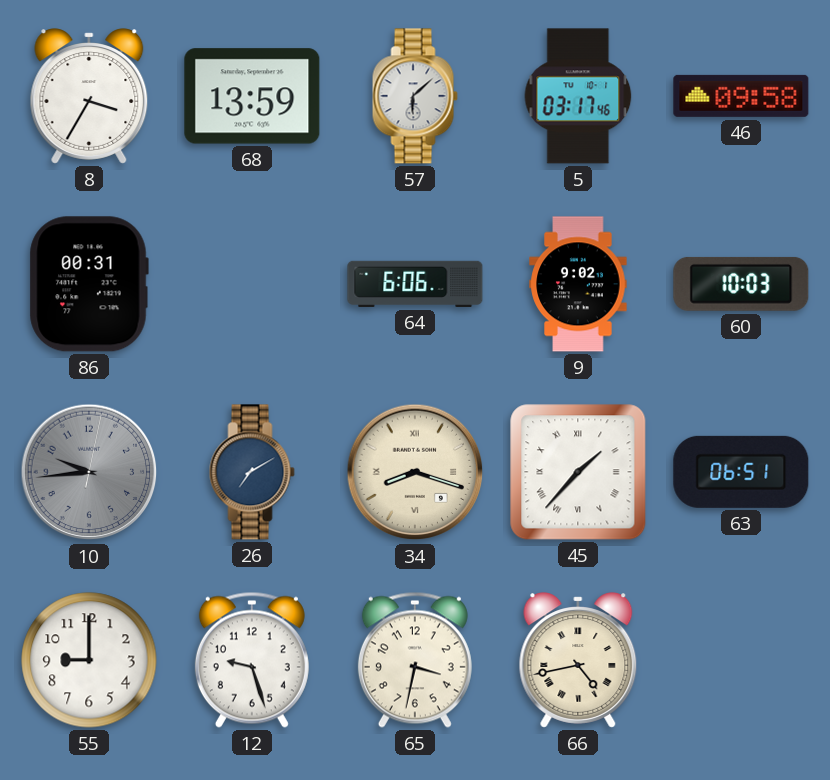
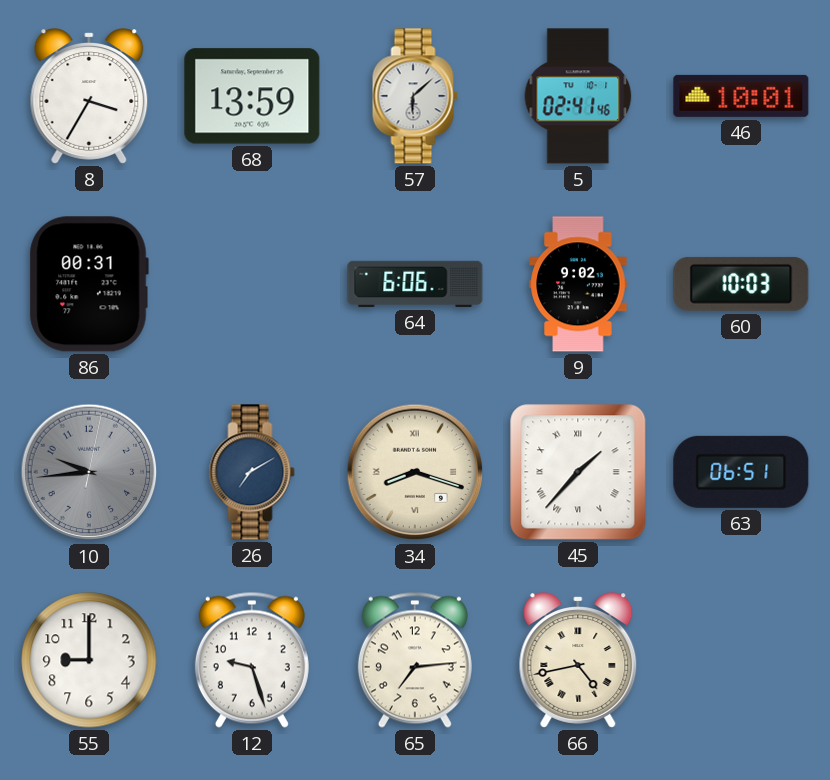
5: 03:17 -> 02:41 (578, 96)
46: 09:58 -> 10:01 (741, 96)
65: 3:32 -> 7:14 (415, 660)
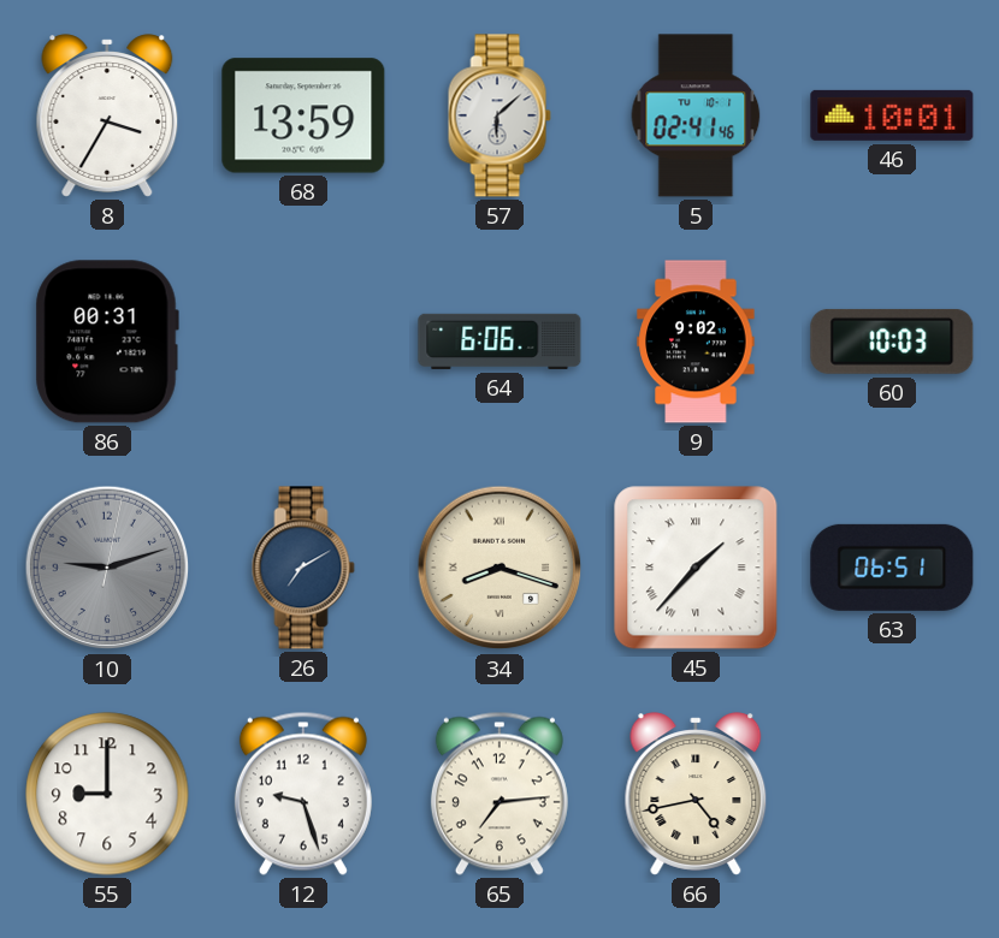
10: 9:44 -> 9:12 (107, 568)
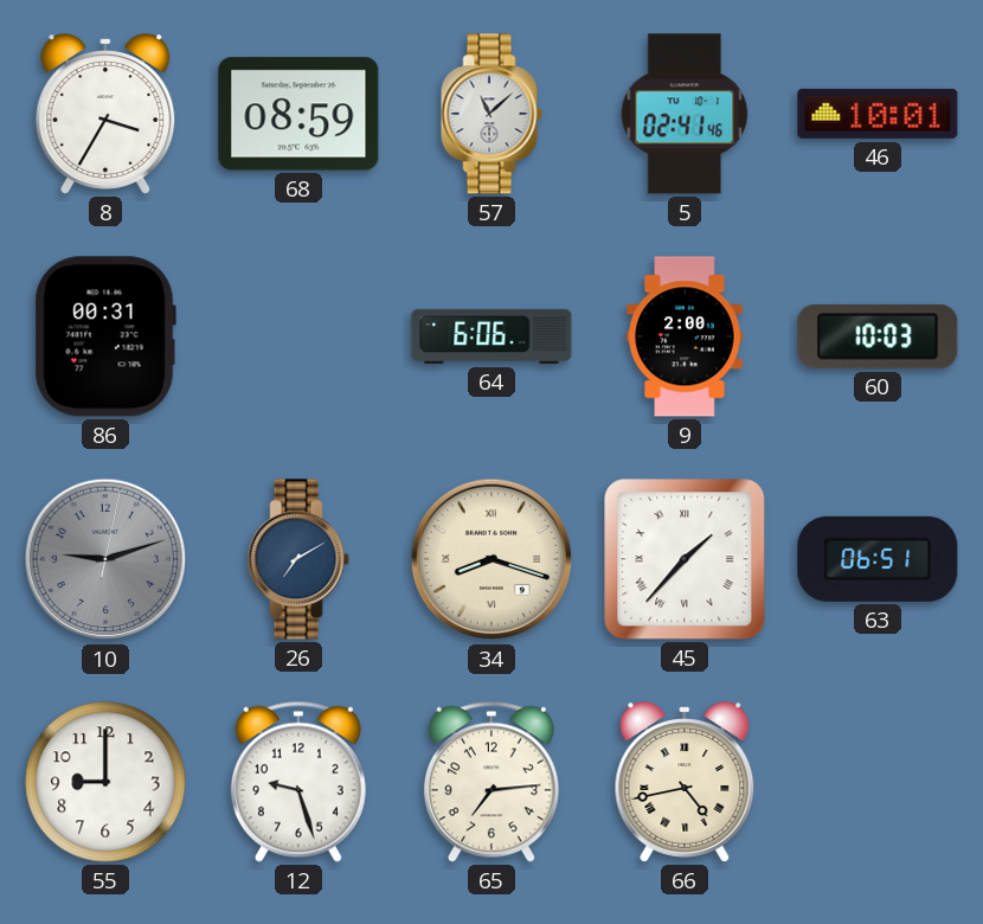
68: 13:59 -> 08:59 (298, 114)
57: 6:08 -> 11:08 (491, 114)
9: 9:02 -> 2:00 (685, 336)
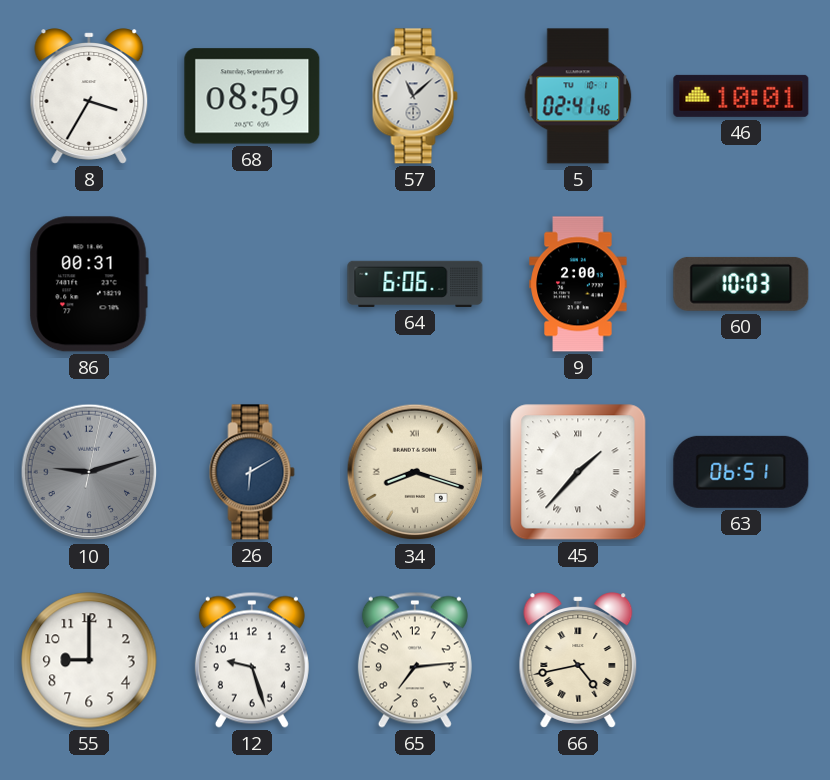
26: 7:10 -> 6:10 (252, 472)
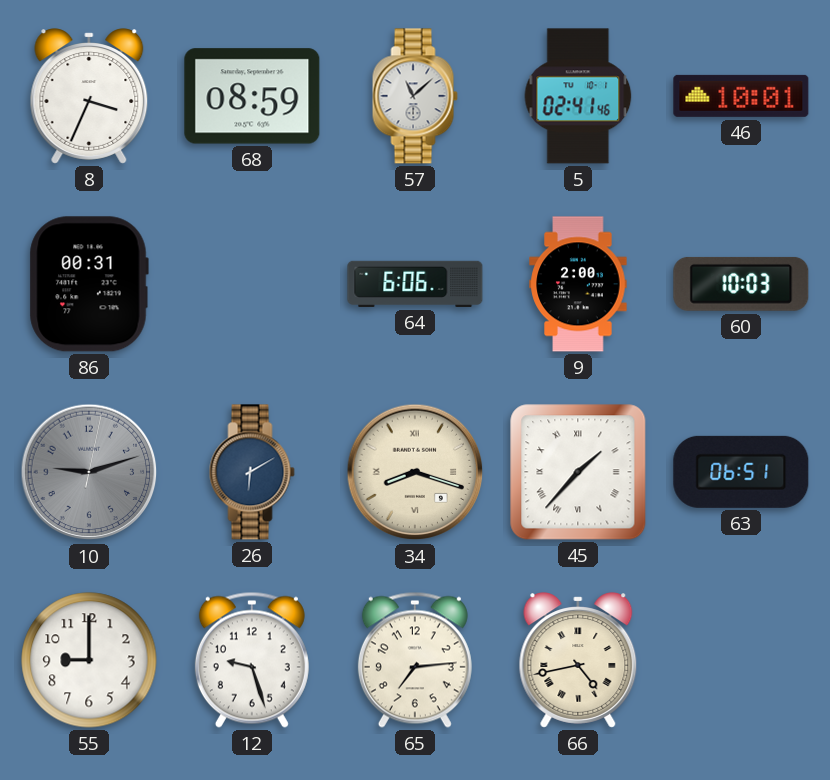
8: 3:35 -> 3:34 (89, 96)
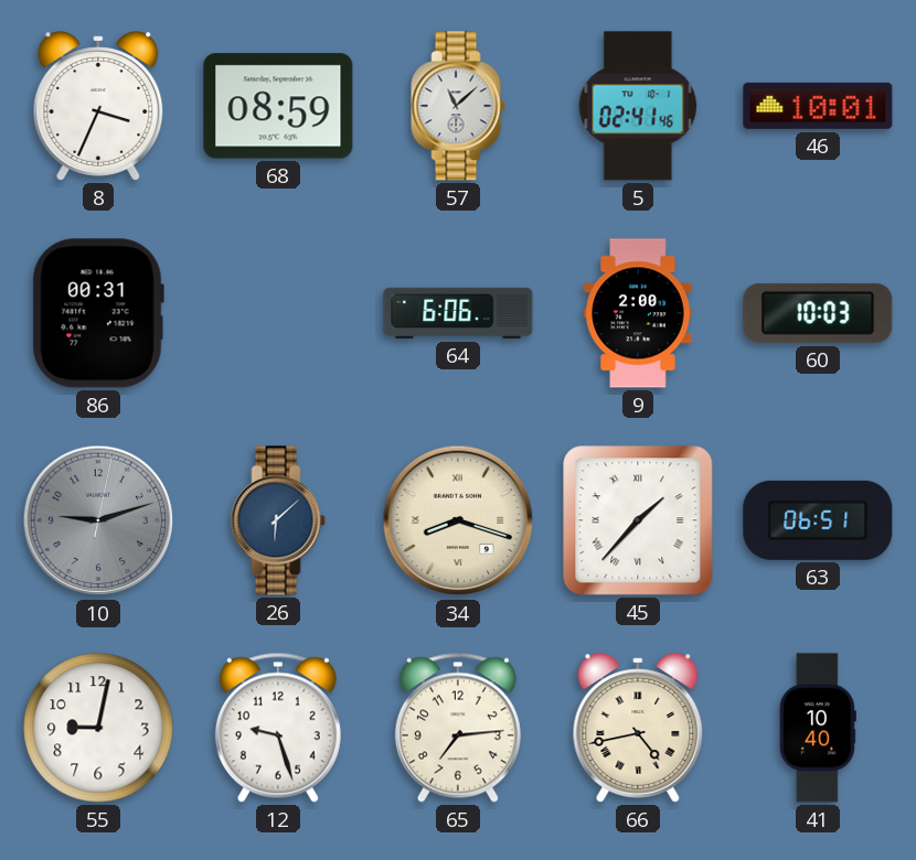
26: 6:10 -> 6:08 (278, 520)
55: 9:00 -> 9:02 (98, 728)
41: none -> 10:40 (818, 728)
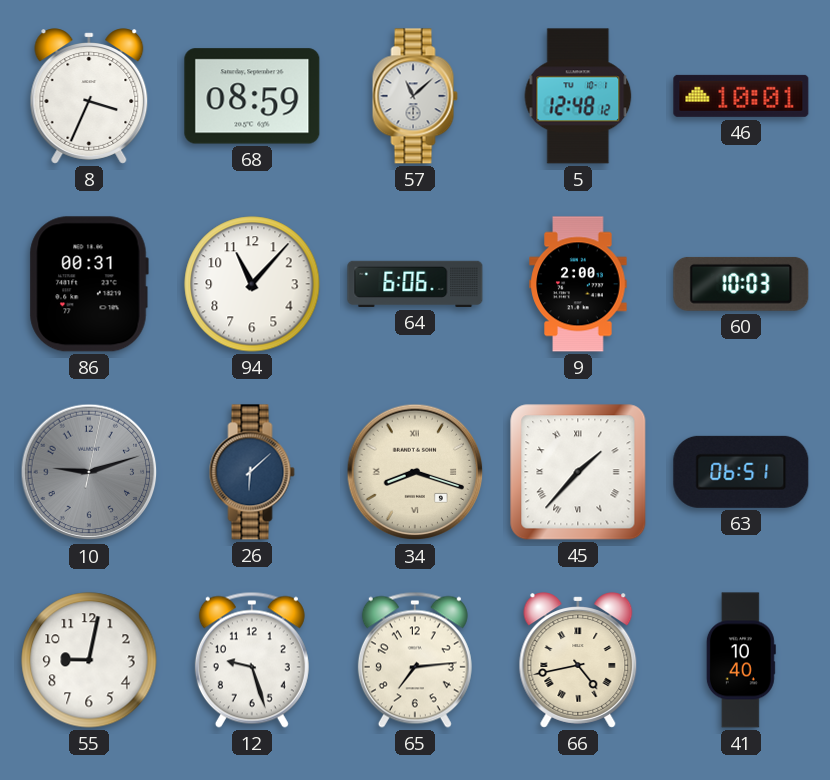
5: 02:41 -> 12:48 (578, 96)
94: none -> 11:07 (252, 284)
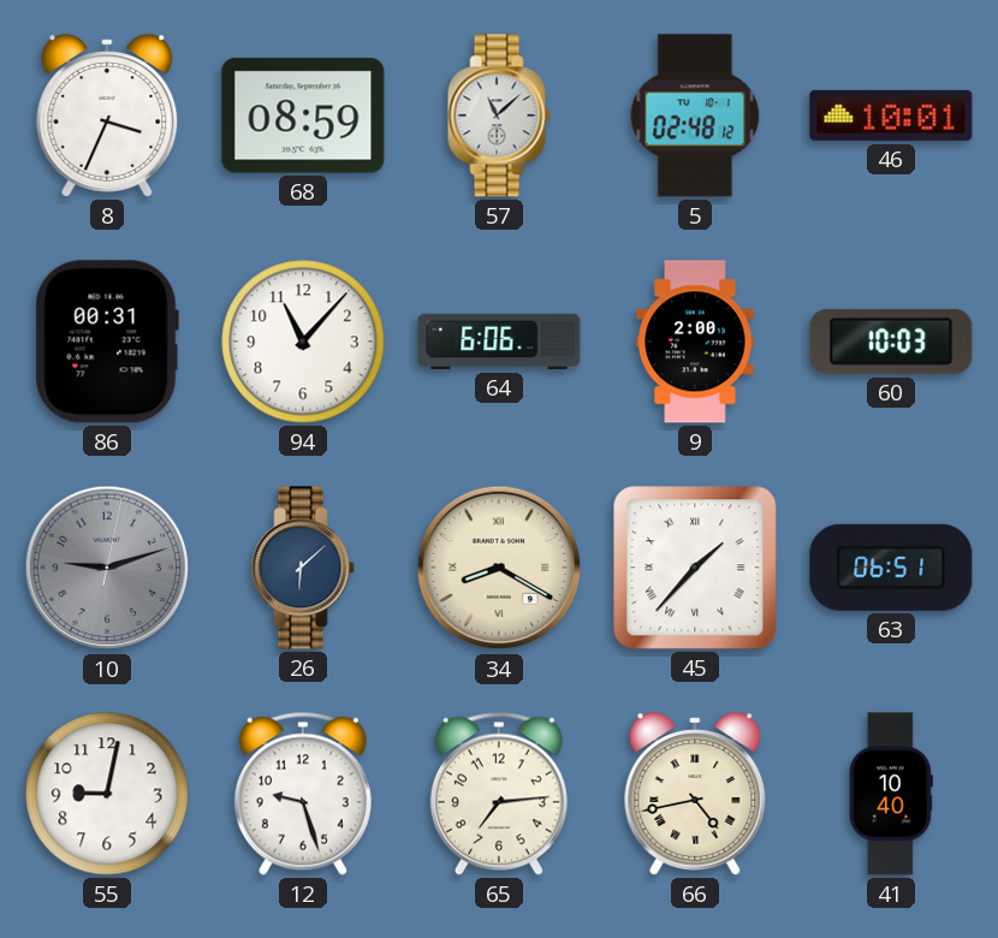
5: 12:48 -> 02:48 (695, 115)
34: 8:18 -> 8:20 (499, 568)
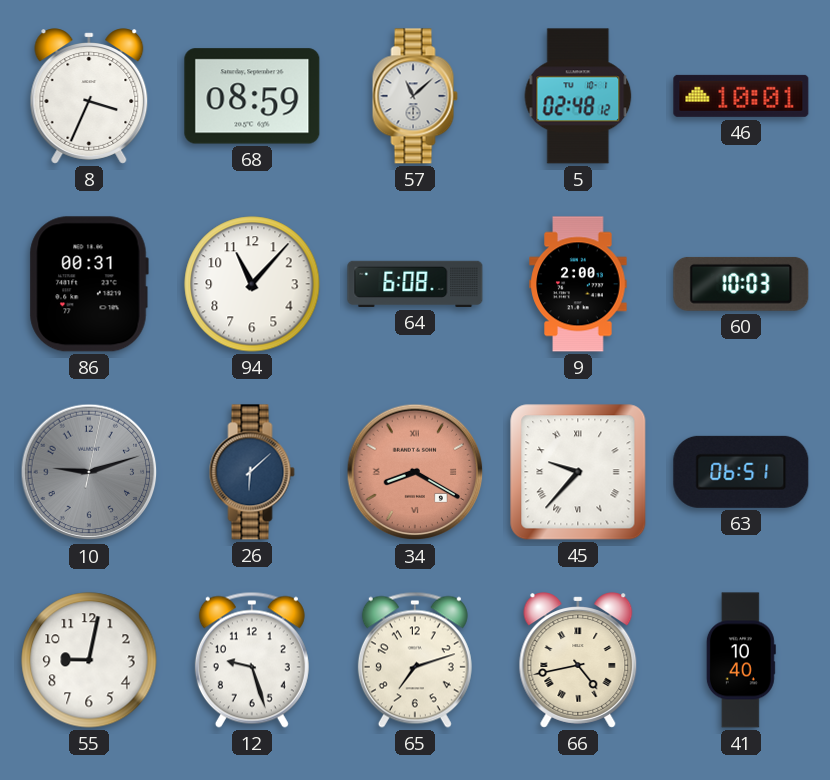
64: 6:06 -> 6:08 (415, 284)
34 dial: cream -> salmon (415, 472)
45: 1:37 -> 9:37 (578, 472)
65: 7:14 -> 7:12 (415, 660)
